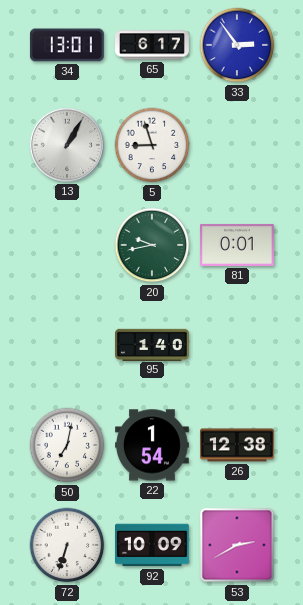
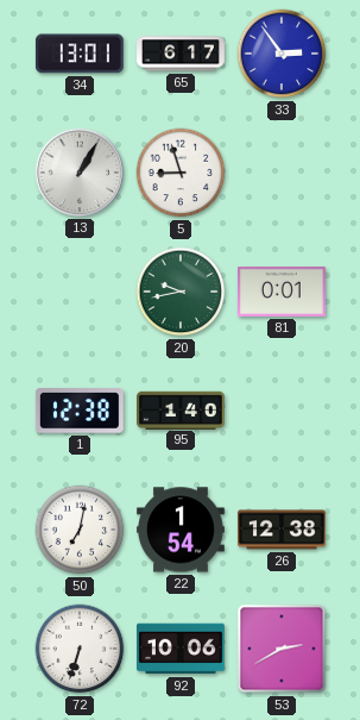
1: none -> 12:38 (80, 412)
92: 10:09 -> 10:06 (182, 649)
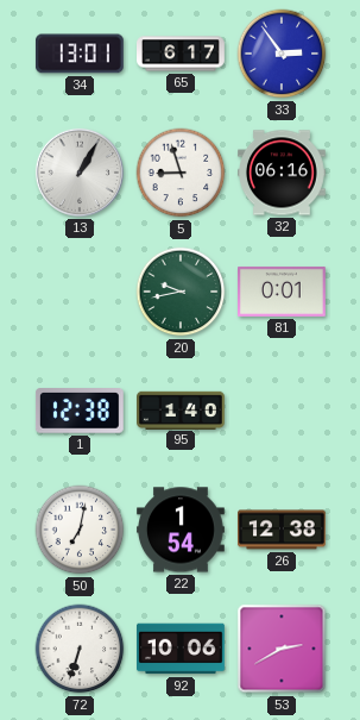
32: none -> 06:16 (283, 173)
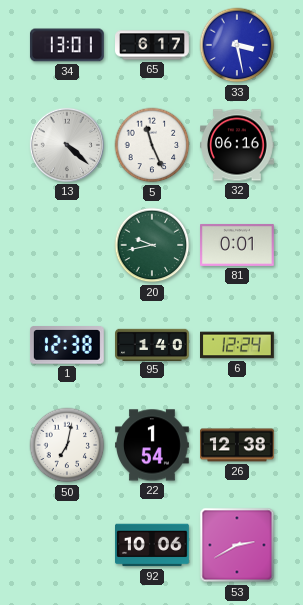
33: 2:54 -> 3:28 (237, 45)
13: 1:05 -> 4:22 (67, 145)
5: 8:57 -> 11:26 (152, 145)
6: none -> 12:24 (238, 345)
72: 6:33 -> none (80, 649)
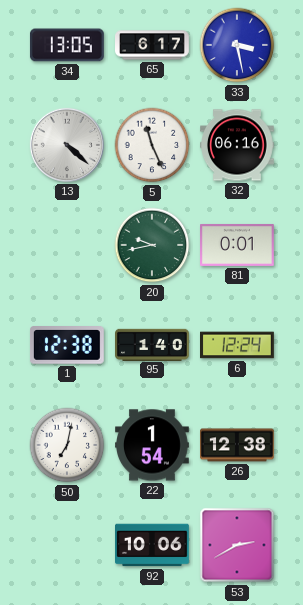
34: 13:01 -> 13:05 (67, 45)
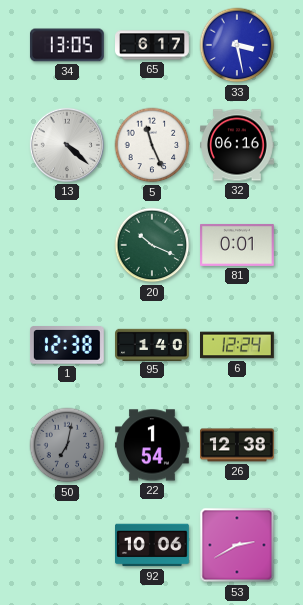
20: 9:43 -> 10:19 (152, 245)
50 dial: white -> grey (67, 445)
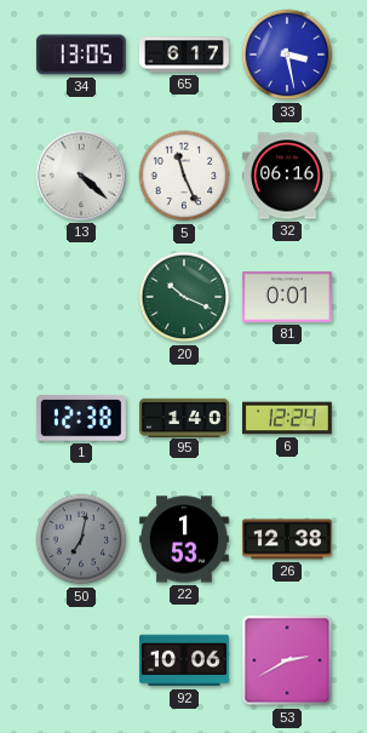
22: 1:54 -> 1:53 (185, 539)
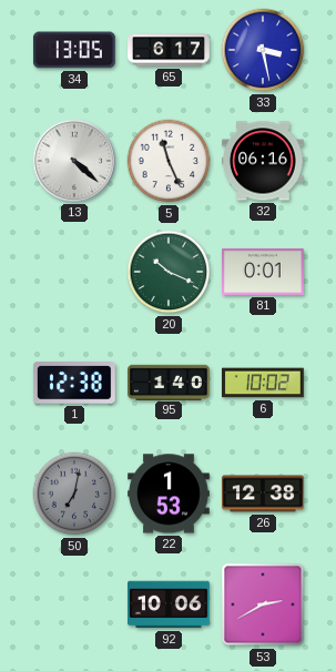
6: 12:24 -> 10:02 (264, 383)
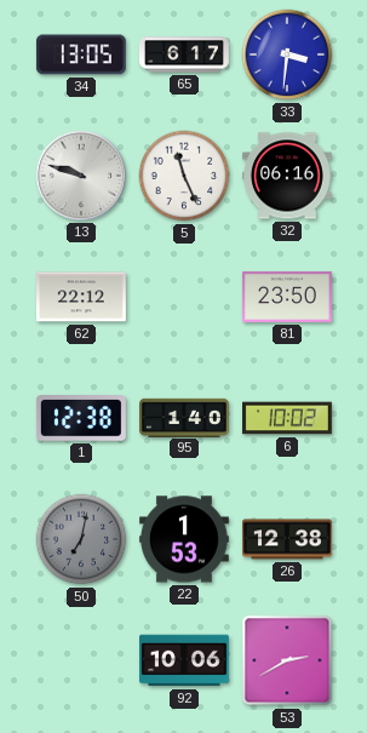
33: 3:28 -> 3:31 (287, 55)
13: 4:22 -> 9:48 (81, 176)
62: none -> 22:12 (82, 297)
20: 10:19 -> none (169, 272)
81: 0:01 -> 23:50 (288, 297)
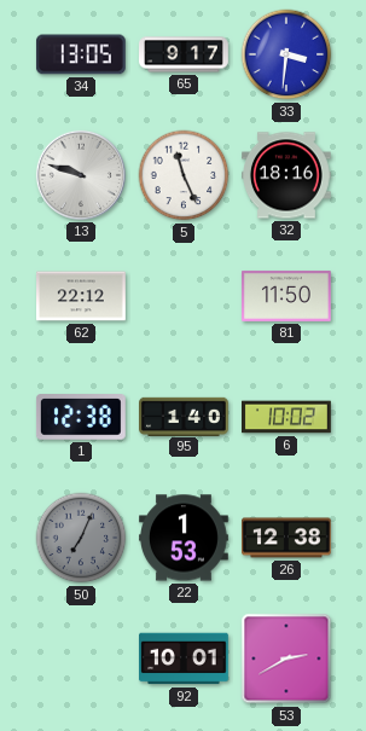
65: 6:17 -> 9:17 (185, 54)
32: 06:16 -> 18:16 (287, 175)
81: 23:50 -> 11:50 (287, 296)
50: 7:02 -> 7:04 (81, 538)
92: 10:06 -> 10:01 (185, 659)
